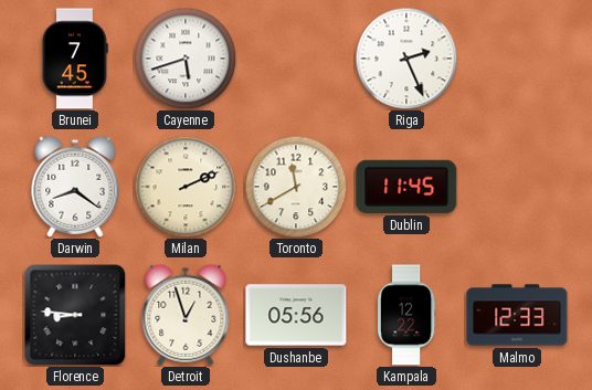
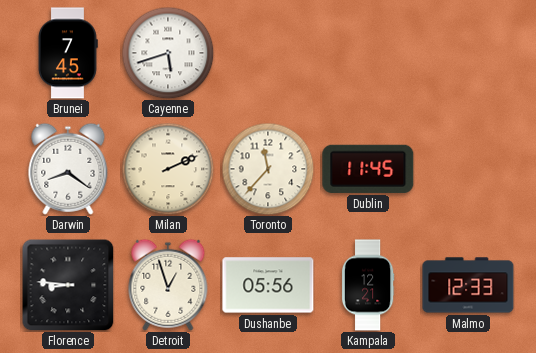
Riga: 2:26 -> none (406, 59)
Toronto: 11:40 -> 11:37 (268, 169)
Kampala: 12:22 -> 12:21 (368, 285)
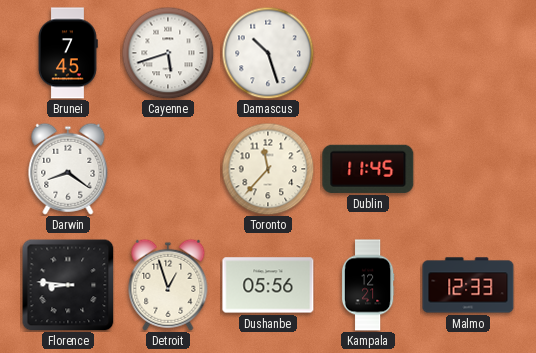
Damascus: none -> 10:27 (268, 53)
Milan: 2:11 -> none (168, 169)
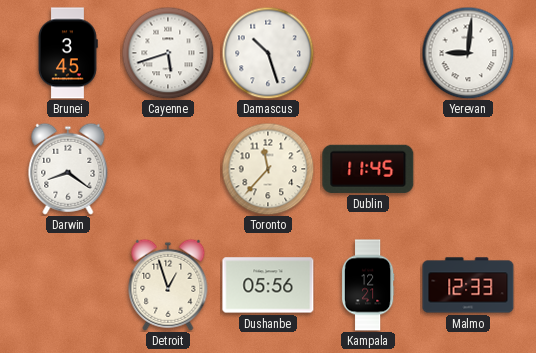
Brunei: 7:45 -> 3:45 (68, 53)
Yerevan: none -> 9:01 (468, 53)
Florence: 8:46 -> none (68, 285)
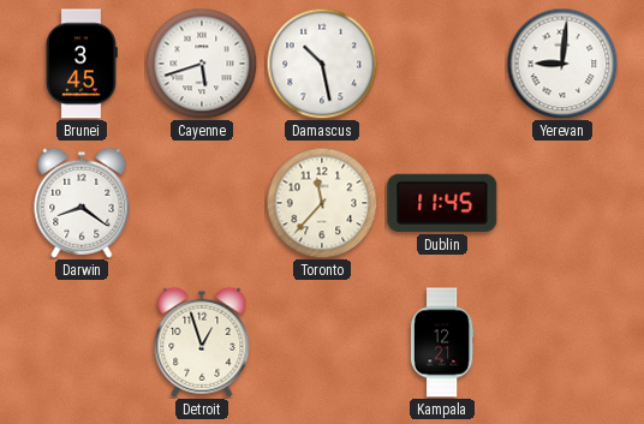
Damascus: 10:27 -> 10:28 (322, 64)
Dushanbe: 05:56 -> none (268, 285)
Malmo: 12:33 -> none (468, 285)
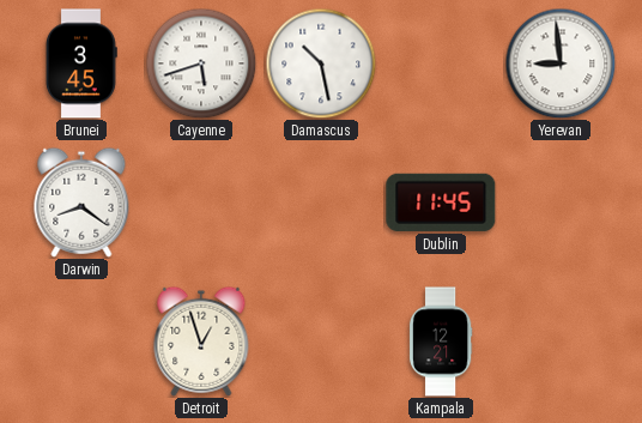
Yerevan: 9:01 -> 8:59 (561, 64)
Toronto: 11:37 -> none (322, 203)
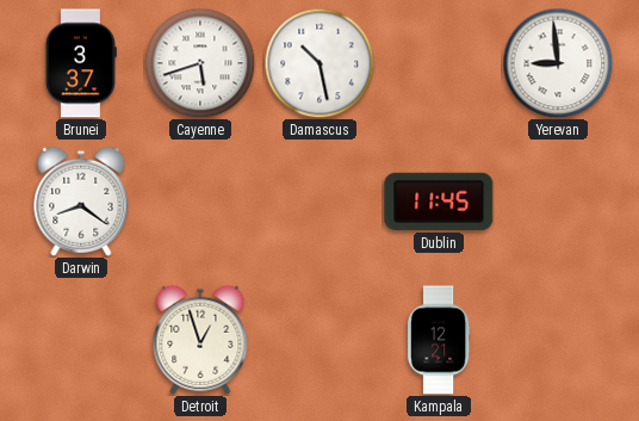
Brunei: 3:45 -> 3:37 (81, 63)
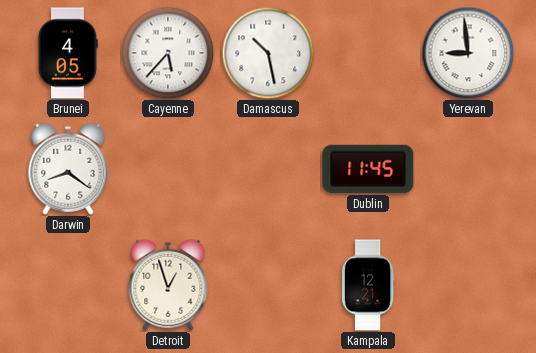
Brunei: 3:37 -> 4:05 (68, 53)
Cayenne: 5:42 -> 5:37 (168, 53)
